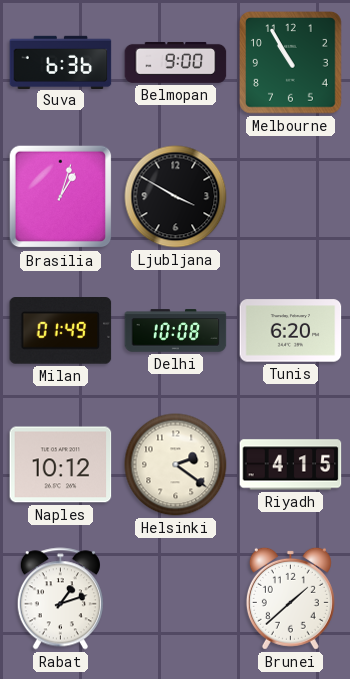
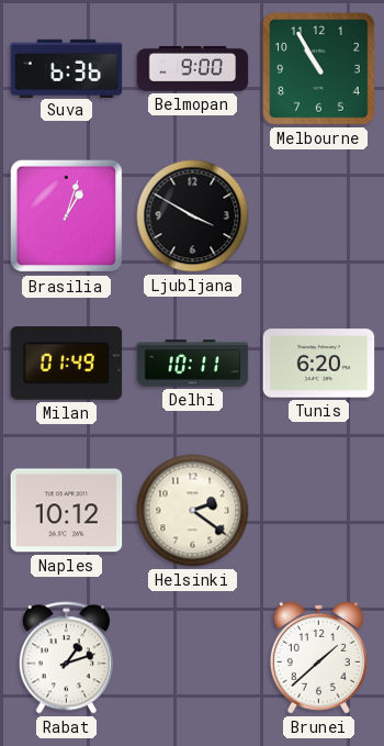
Delhi: 10:08 -> 10:11 (193, 364)
Riyadh: 4:15 -> none (291, 465)
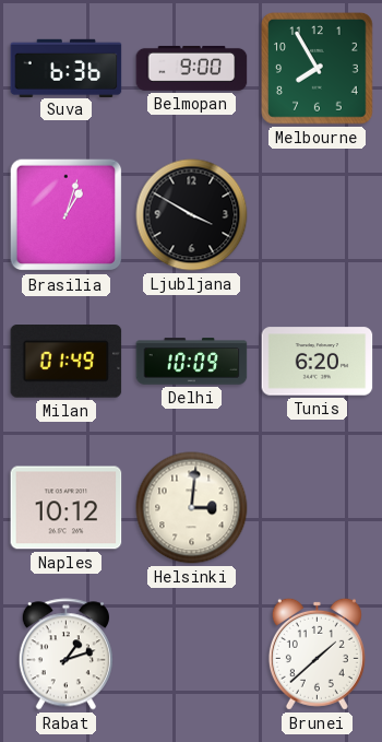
Melbourne: 10:55 -> 7:55 (318, 69)
Delhi: 10:11 -> 10:09 (192, 362)
Helsinki: 2:21 -> 3:01 (192, 508)
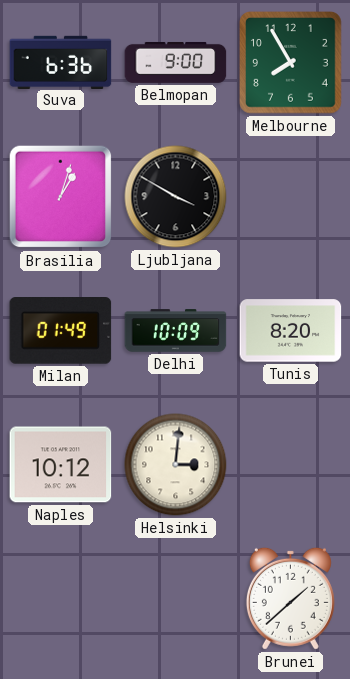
Tunis: 6:20 -> 8:20 (291, 331)
Rabat: 1:12 -> none (65, 655)
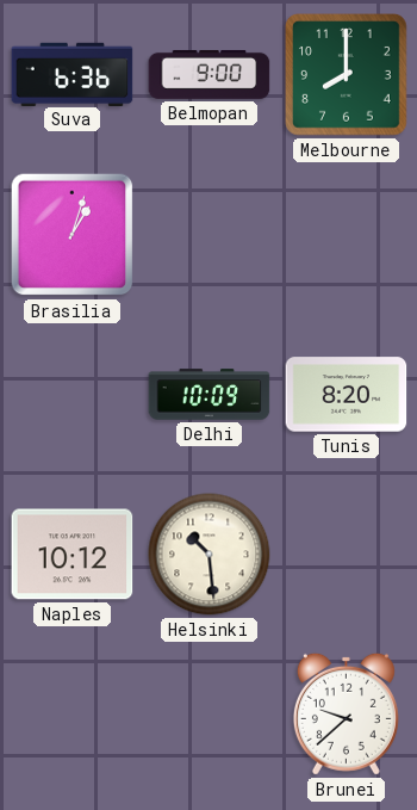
Melbourne: 7:55 -> 8:00 (347, 75)
Ljubljana: 3:50 -> none (176, 197)
Milan: 01:49 -> none (61, 331)
Helsinki: 3:01 -> 10:29 (210, 555)
Brunei: 1:38 -> 9:38 (346, 713)
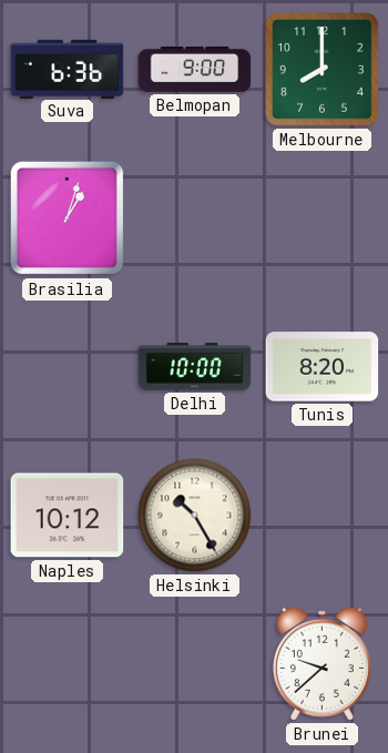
Delhi: 10:09 -> 10:00 (195, 367)
Helsinki: 10:29 -> 10:25 (195, 516)
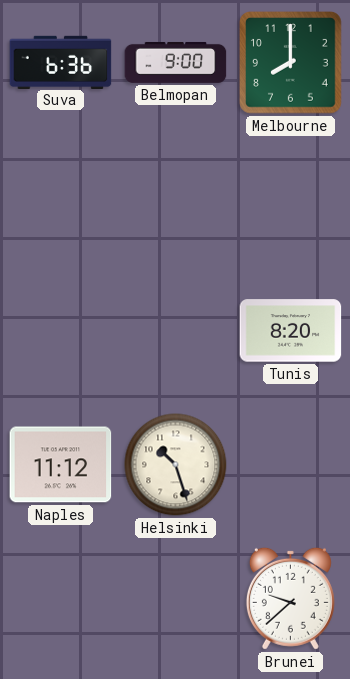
Brasilia: 1:03 -> none (68, 218)
Delhi: 10:00 -> none (195, 367)
Naples: 10:12 -> 11:12 (61, 465)
Helsinki: 10:25 -> 10:27 (176, 465)
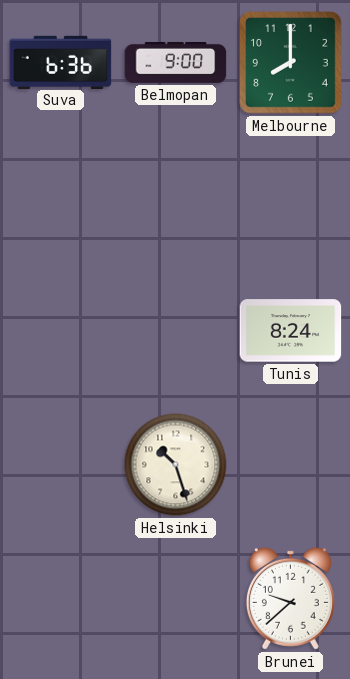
Tunis: 8:20 -> 8:24 (291, 331)
Naples: 11:12 -> none (61, 465)
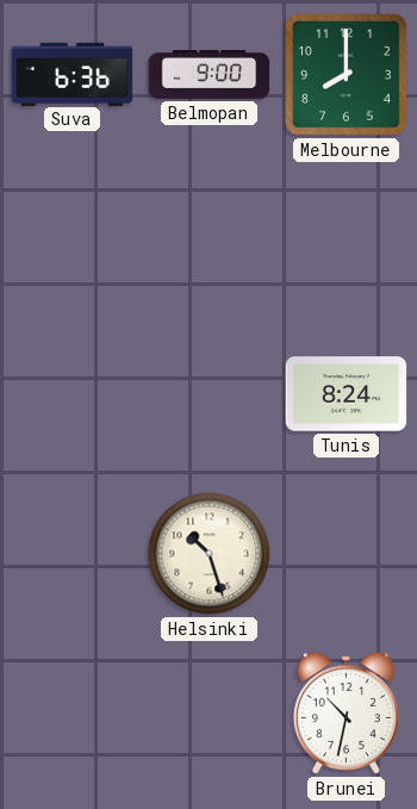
Brunei: 9:38 -> 10:32 (346, 712)
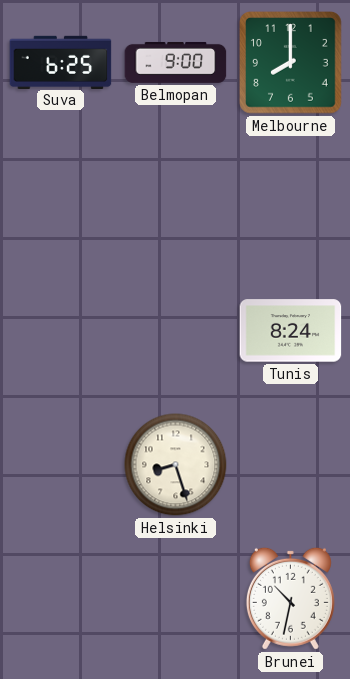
Suva: 6:36 -> 6:25 (61, 62)
Helsinki: 10:27 -> 8:27 (176, 465)
